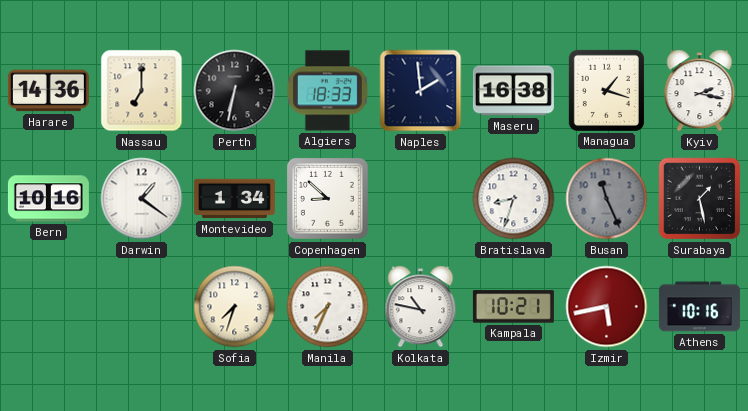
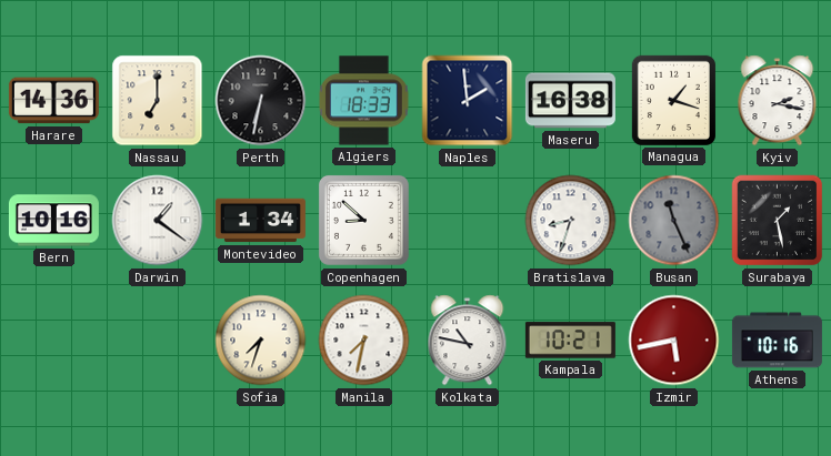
Manila: 7:34 -> 7:32 (364, 341)
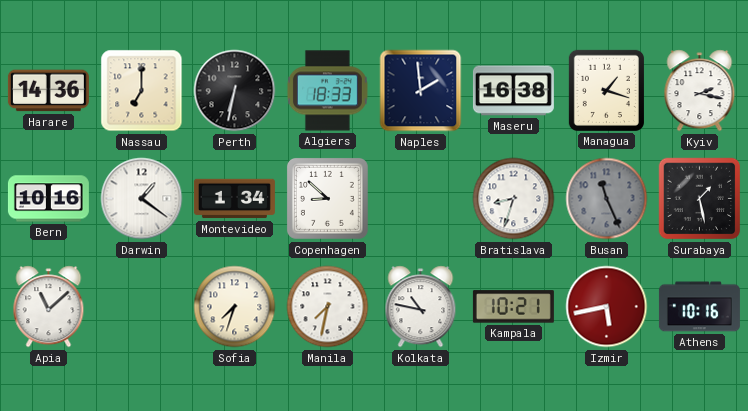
Apia: none -> 11:08 (49, 307)
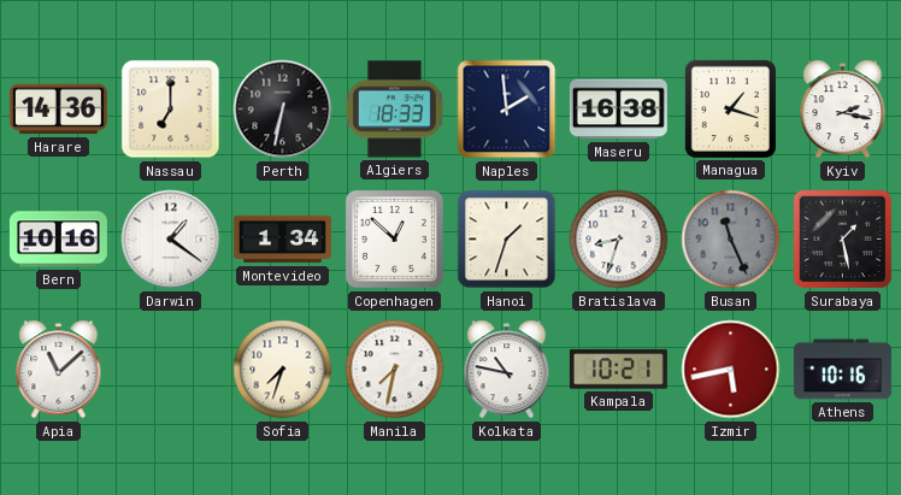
Copenhagen: 8:52 -> 12:52 (394, 238)
Hanoi: none -> 1:33 (507, 240)
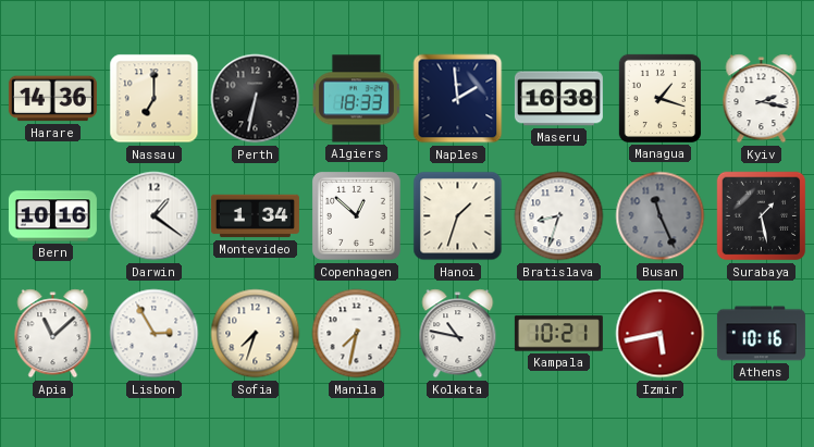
Lisbon: none -> 2:55 (155, 334)
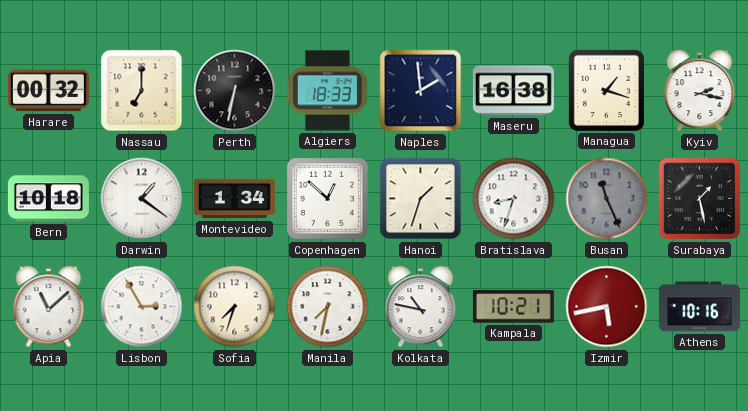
Harare: 14:36 -> 00:32 (48, 91)
Bern: 10:16 -> 10:18 (48, 199)
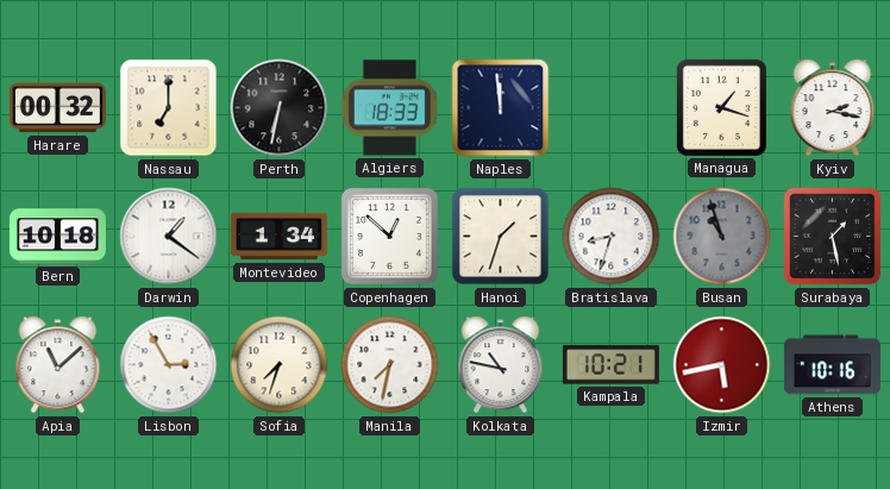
Naples: 1:59 -> 11:59 (501, 108)
Maseru: 16:38 -> none (513, 91)
Busan: 11:26 -> 10:57 (722, 237)
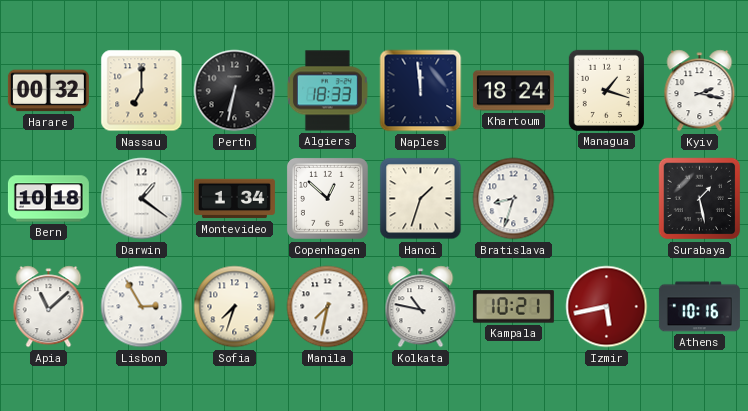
Khartoum: none -> 18:24 (513, 91)
Busan: 10:57 -> none (722, 237)
